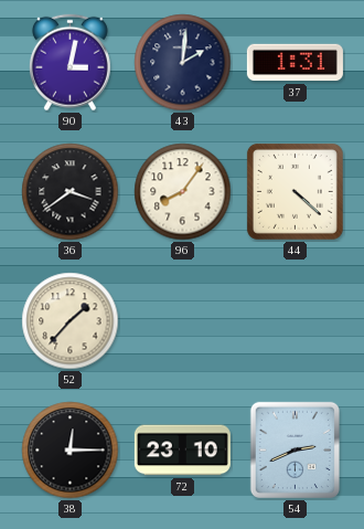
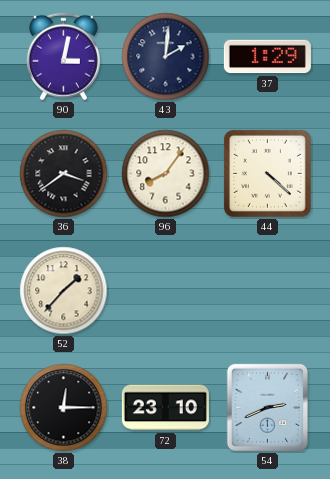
37: 1:31 -> 1:29 (267, 57)
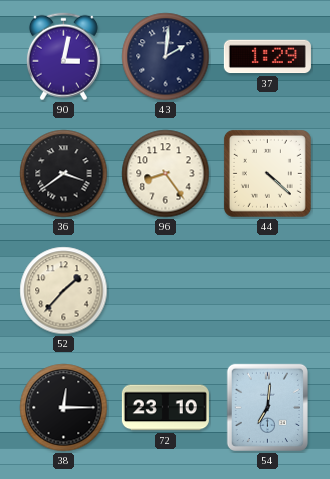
96: 8:06 -> 8:24 (166, 174)
54: 2:41 -> 7:01 (267, 407)
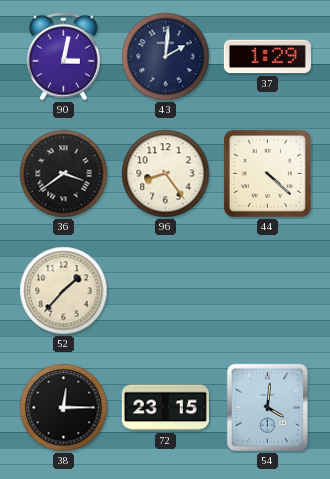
72: 23:10 -> 23:15 (165, 408)
54: 7:01 -> 4:01 (267, 407)
